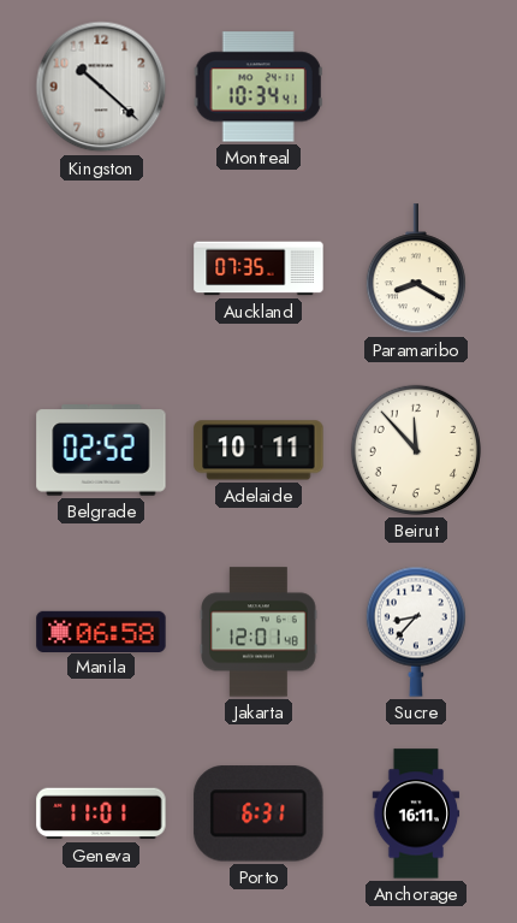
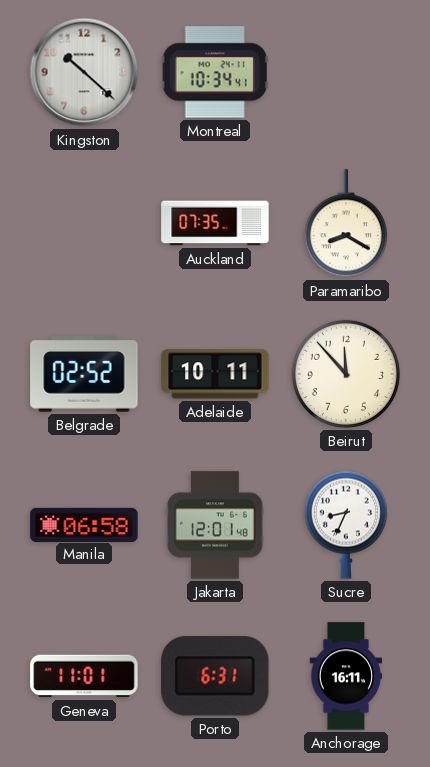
Sucre: 8:37 -> 8:34 (346, 525)
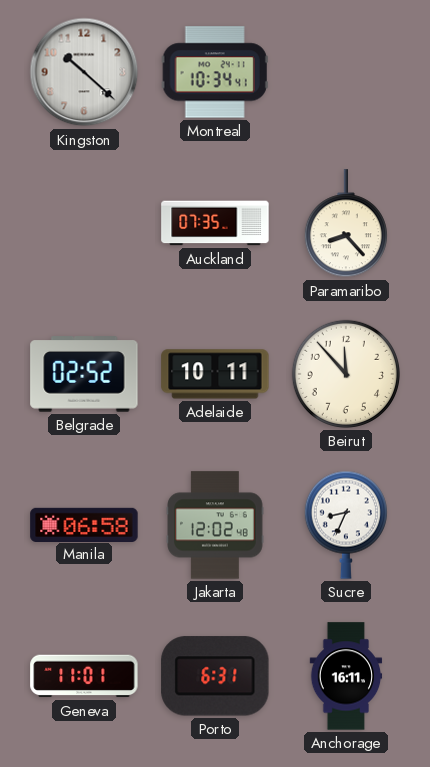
Paramaribo: 8:20 -> 8:23 (346, 224)
Jakarta: 12:01 -> 12:02 (215, 525)
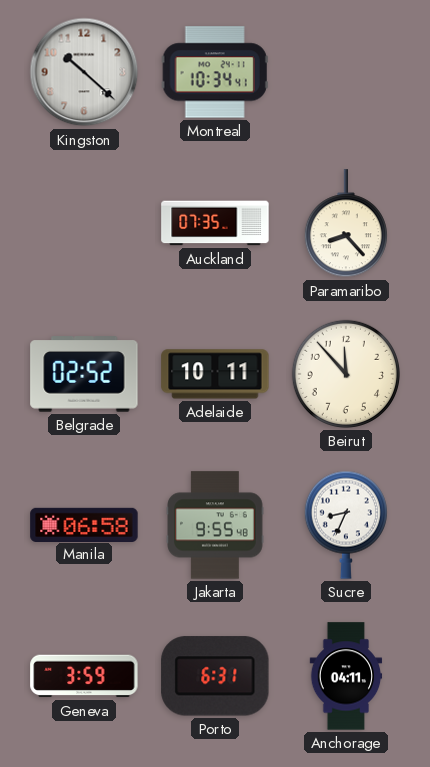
Jakarta: 12:02 -> 9:55 (215, 525)
Geneva: 11:01 -> 3:59 (84, 676)
Anchorage: 16:11 -> 04:11 (346, 676)
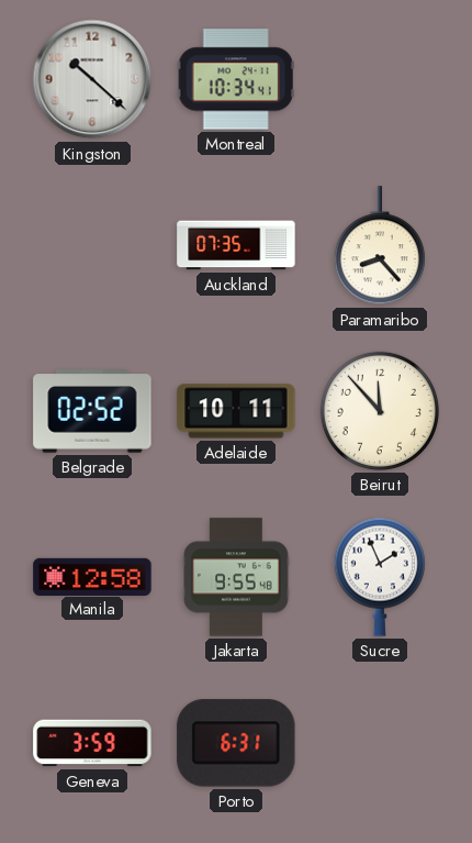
Manila: 06:58 -> 12:58 (92, 576)
Sucre: 8:34 -> 1:56 (380, 577)
Anchorage: 04:11 -> none (346, 676)
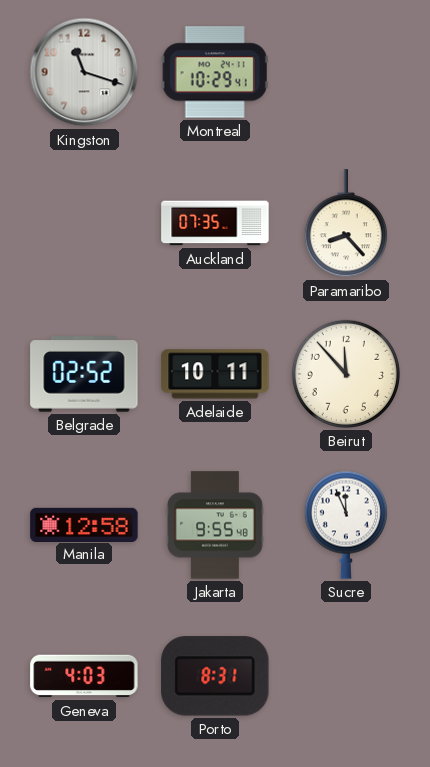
Kingston: 10:22 -> 11:18 (84, 72)
Montreal: 10:34 -> 10:29 (215, 72)
Sucre: 1:56 -> 11:56 (346, 525)
Geneva: 3:59 -> 4:03 (84, 676)
Porto: 6:31 -> 8:31 (215, 676)
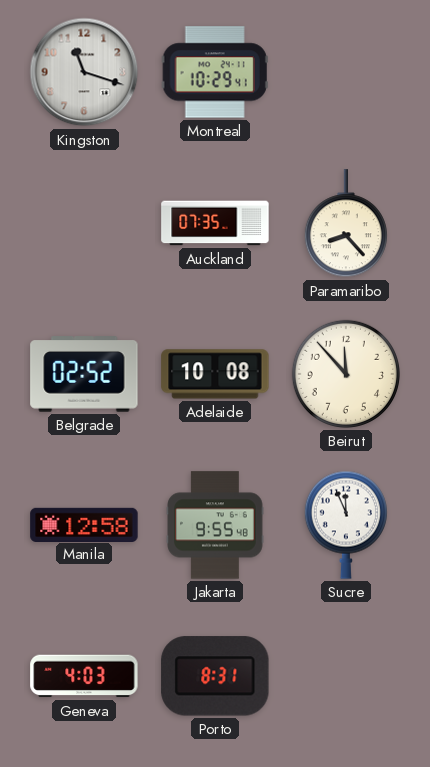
Adelaide: 10:11 -> 10:08 (215, 374)
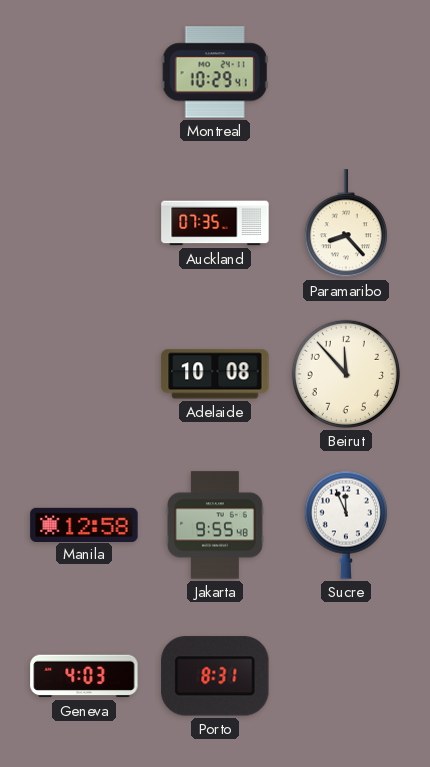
Kingston: 11:18 -> none (84, 72)
Belgrade: 02:52 -> none (84, 374)
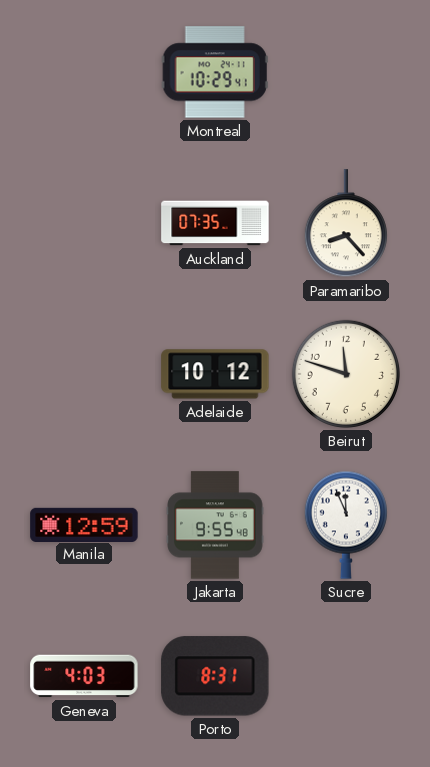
Adelaide: 10:08 -> 10:12 (215, 374)
Beirut: 11:53 -> 11:48 (346, 374)
Manila: 12:58 -> 12:59 (84, 524)
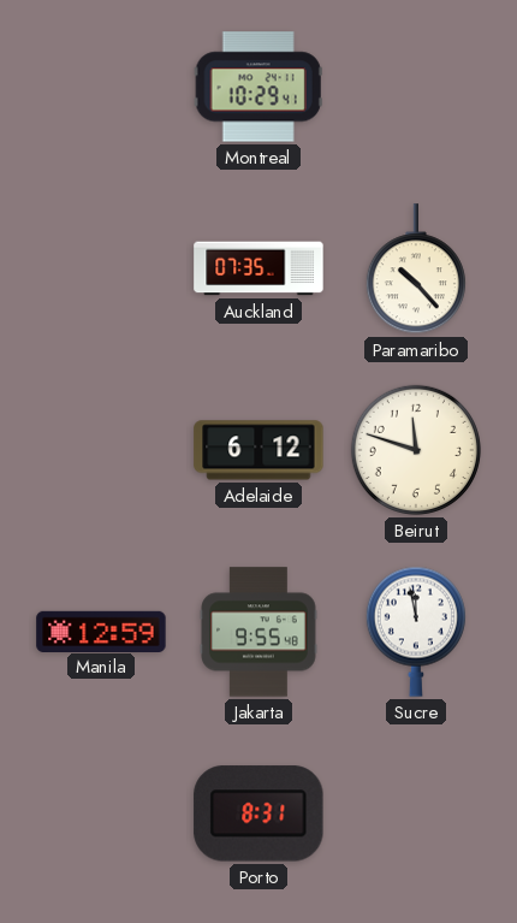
Paramaribo: 8:23 -> 10:23 (416, 270)
Adelaide: 10:12 -> 6:12 (258, 450)
Sucre: 11:56 -> 11:58 (416, 632)
Geneva: 4:03 -> none (84, 676)
